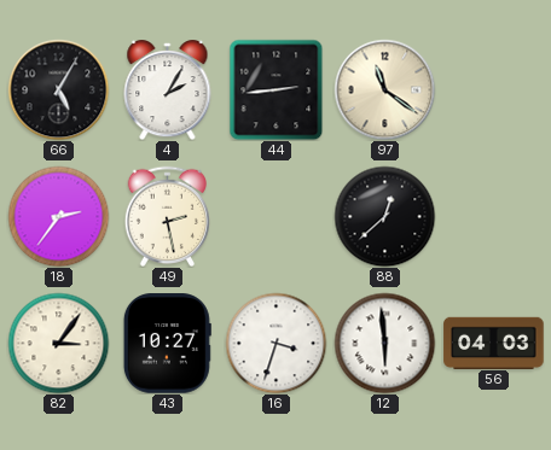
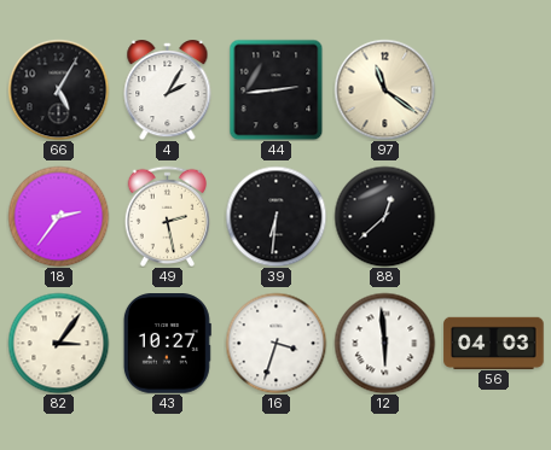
39: none -> 6:31 (275, 216)
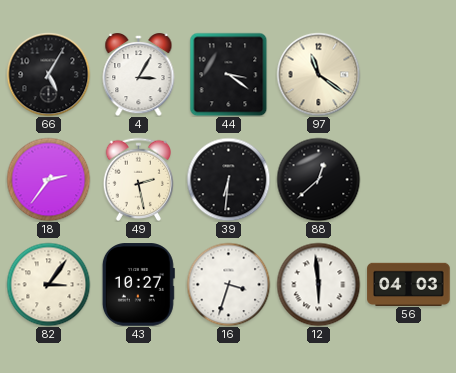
4: 2:05 -> 3:05 (139, 75)
44: 2:44 -> 3:21 (229, 74)
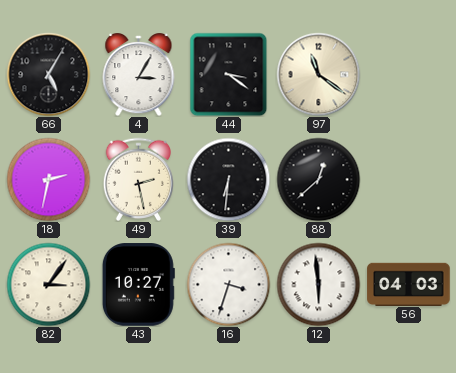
18: 2:36 -> 2:32 (48, 179)
